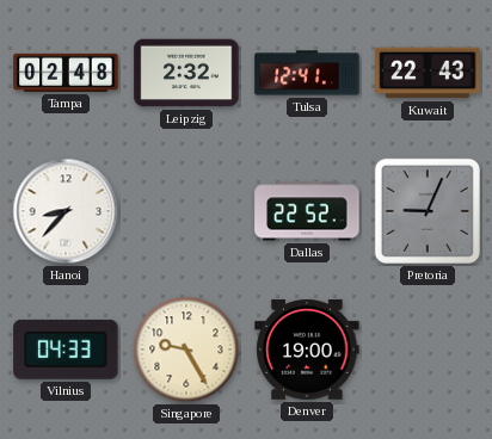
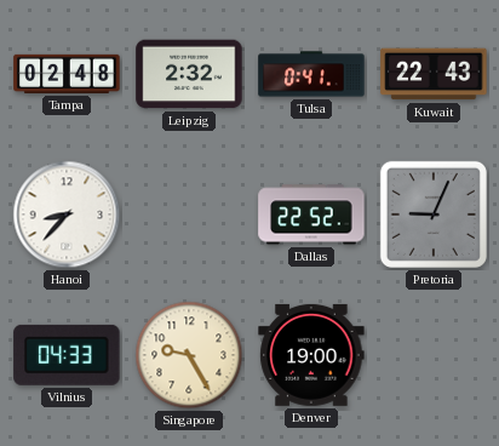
Tulsa: 12:41 -> 0:41 (311, 74)
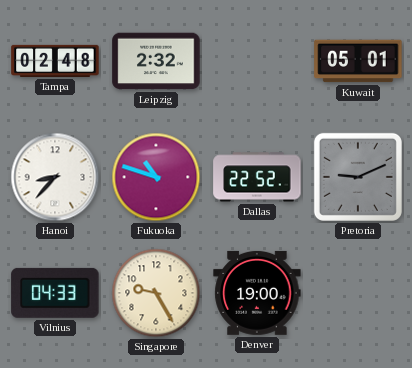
Tulsa: 0:41 -> none (311, 74)
Kuwait: 22:43 -> 05:01 (358, 61)
Fukuoka: none -> 10:48 (156, 177)
Pretoria: 9:04 -> 9:11 (358, 177)
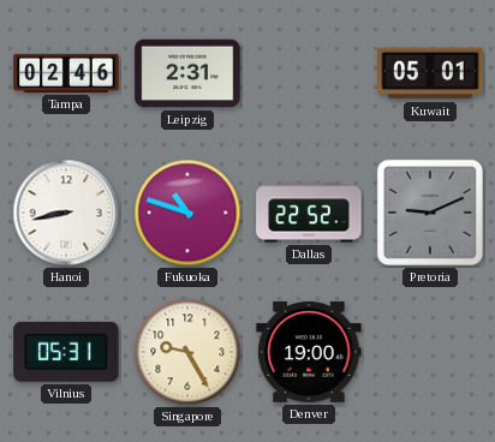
Tampa: 02:48 -> 02:46 (66, 73)
Leipzig: 2:32 -> 2:31 (187, 73)
Hanoi: 8:37 -> 8:43 (66, 213)
Vilnius: 04:33 -> 05:31 (66, 352)
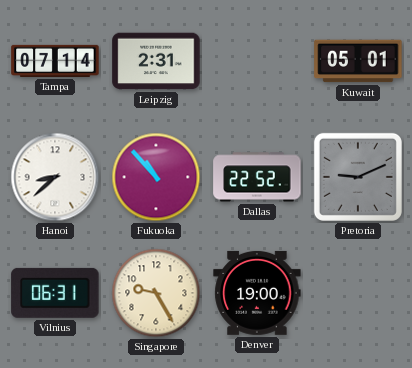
Tampa: 02:46 -> 07:14 (55, 61)
Hanoi: 8:43 -> 8:38 (55, 177)
Fukuoka: 10:48 -> 10:53 (156, 177)
Vilnius: 05:31 -> 06:31 (55, 293)
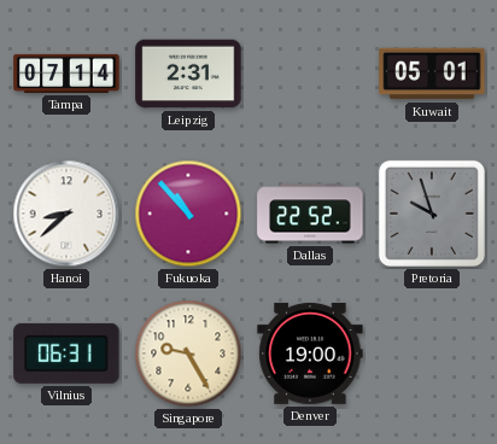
Pretoria: 9:11 -> 9:57 (432, 214)
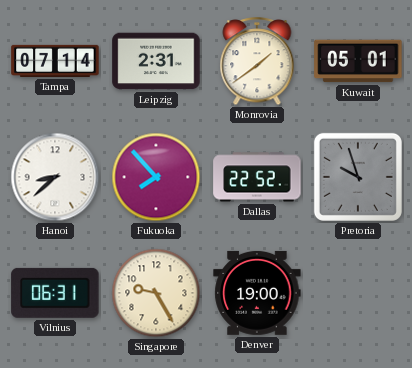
Monrovia: none -> 1:39 (257, 62)
Fukuoka: 10:53 -> 7:53 (156, 177)
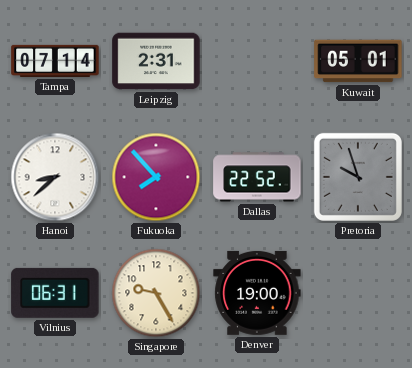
Monrovia: 1:39 -> none (257, 62)
